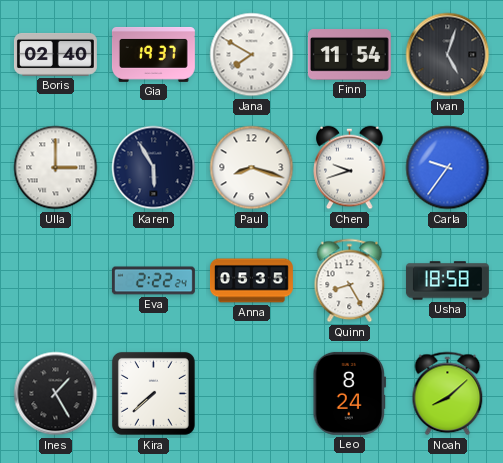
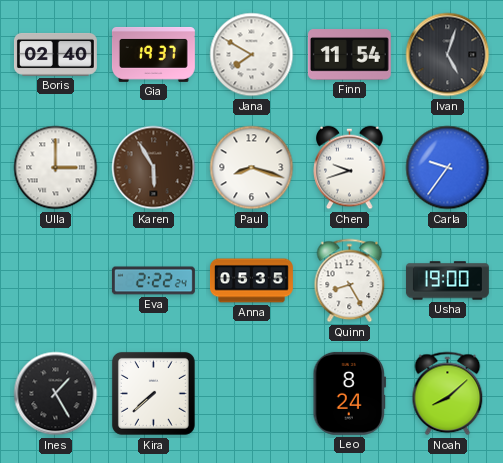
Karen dial: navy -> brown (154, 168)
Usha: 18:58 -> 19:00 (447, 281)
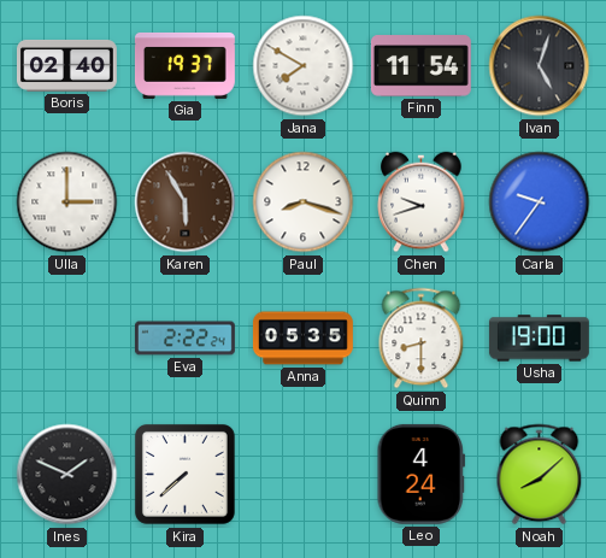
Quinn: 8:25 -> 8:30 (422, 339)
Ines: 1:25 -> 1:49 (67, 475)
Leo: 8:24 -> 4:24 (422, 474)
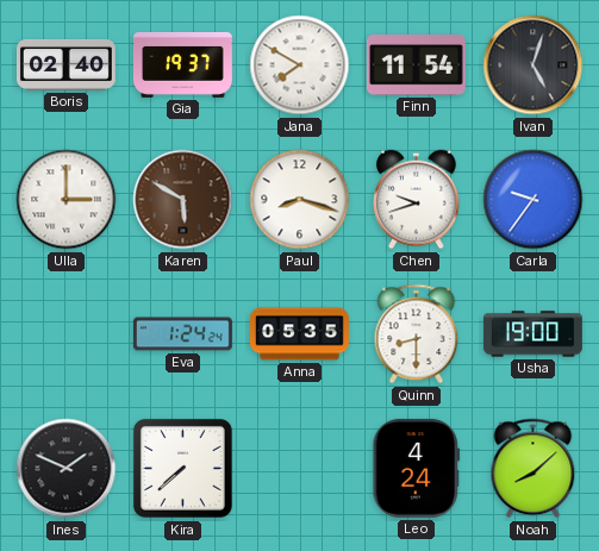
Karen: 5:55 -> 5:50 (183, 200)
Eva: 2:22 -> 1:24 (182, 334)
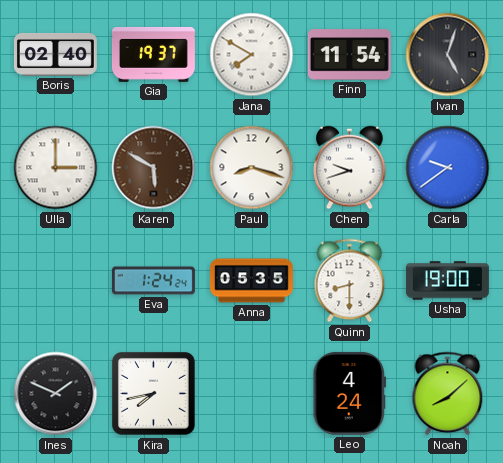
Carla: 9:36 -> 9:39 (448, 168)
Kira: 7:38 -> 7:43 (153, 393)
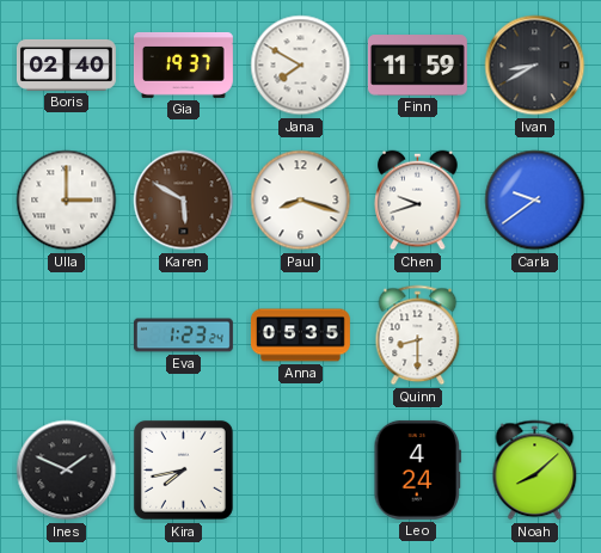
Finn: 11:54 -> 11:59 (417, 66)
Ivan: 5:03 -> 8:40 (535, 66)
Eva: 1:24 -> 1:23 (183, 336)
Usha: 19:00 -> none (447, 281)
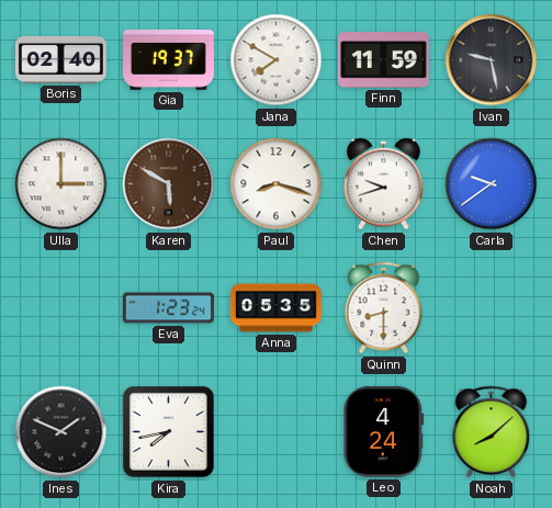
Ivan: 8:40 -> 9:28 (492, 60)
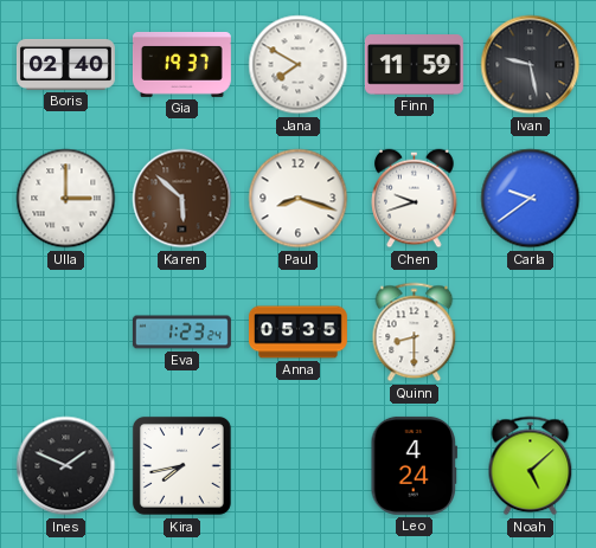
Karen: 5:50 -> 5:52 (182, 199)
Noah: 8:08 -> 5:08 (531, 466)
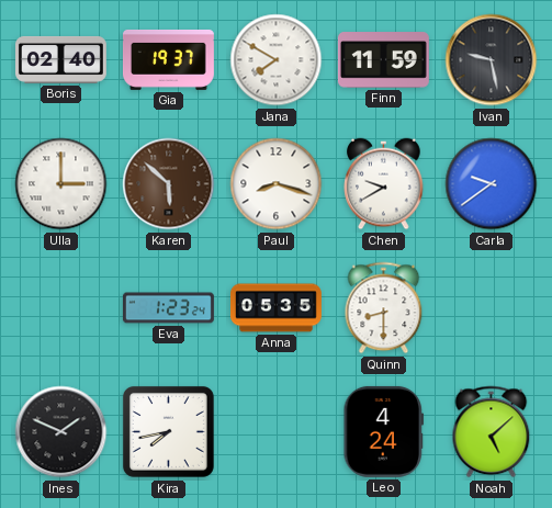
Chen: 9:42 -> 9:40 (384, 184)
